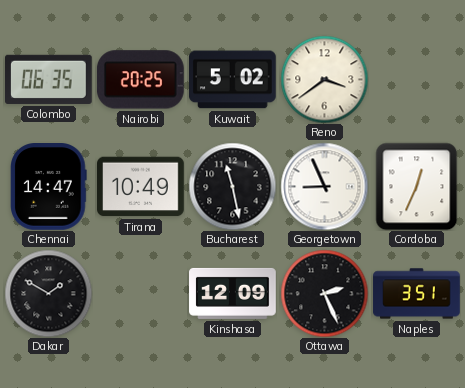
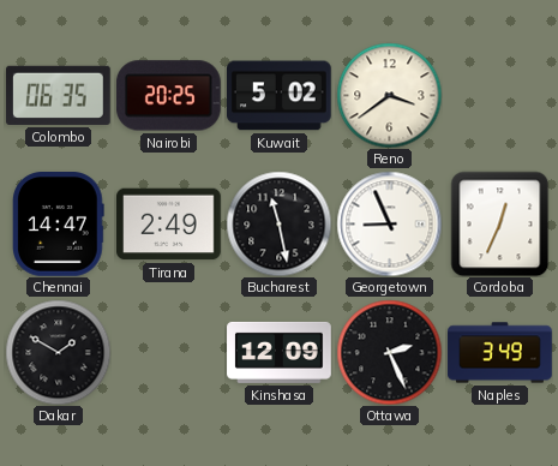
Tirana: 10:49 -> 2:49 (169, 225)
Naples: 3:51 -> 3:49 (500, 353)
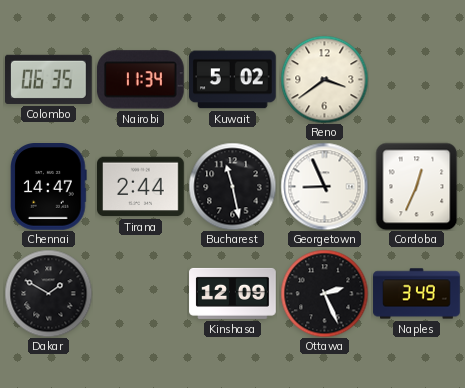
Nairobi: 20:25 -> 11:34 (140, 80)
Tirana: 2:49 -> 2:44 (141, 187)
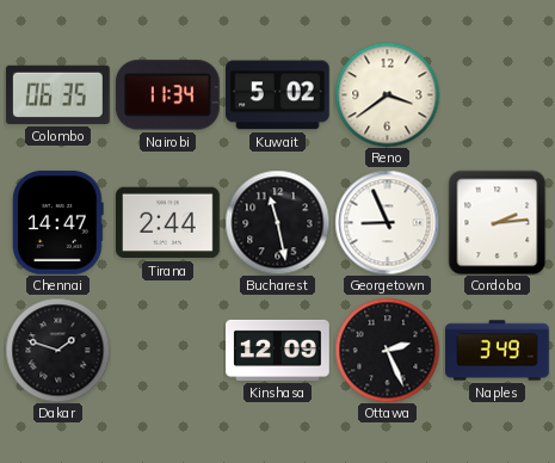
Cordoba: 12:34 -> 2:14 (498, 222)
Dakar: 1:50 -> 1:48 (57, 350)
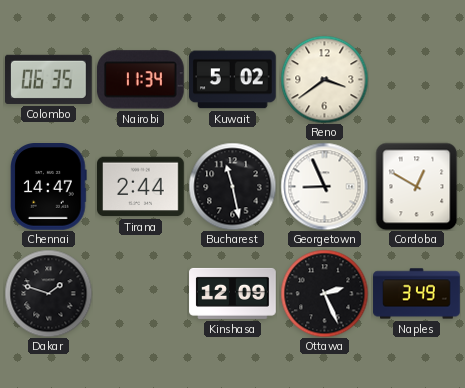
Cordoba: 2:14 -> 12:50 (417, 186)
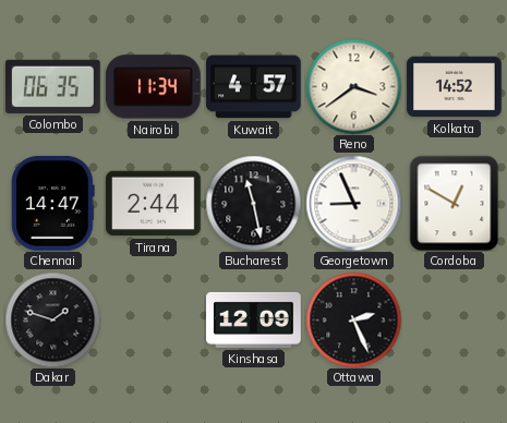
Kuwait: 5:02 -> 4:57 (254, 87)
Kolkata: none -> 14:52 (455, 87)
Naples: 3:49 -> none (417, 294)
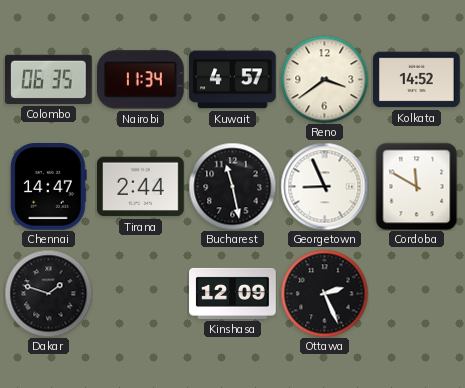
Cordoba: 12:50 -> 11:50 (417, 186)
